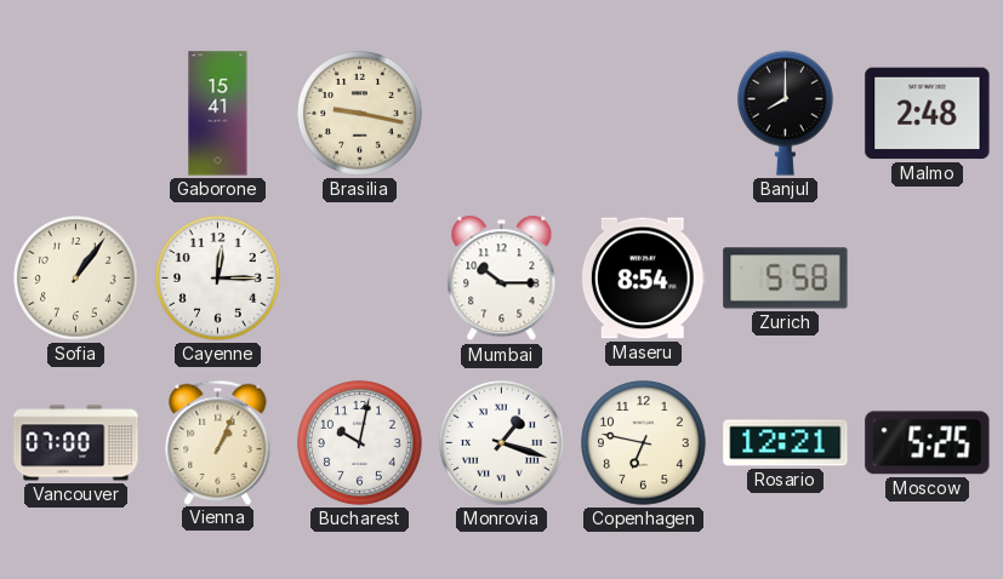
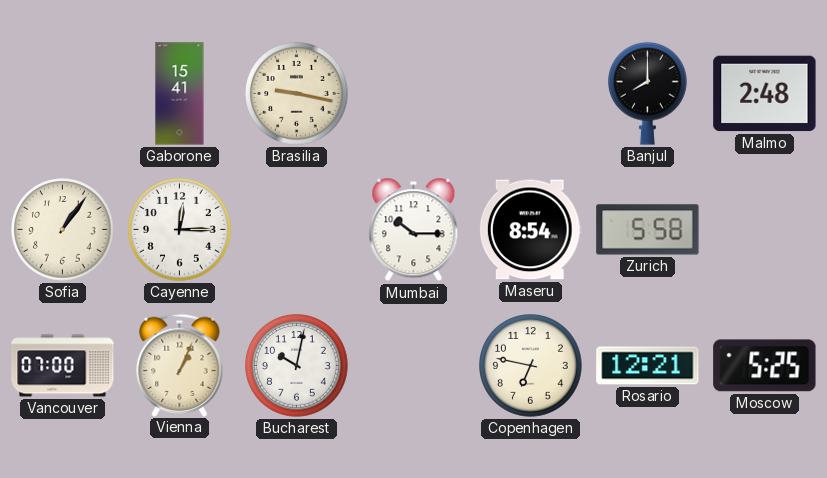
Monrovia: 1:18 -> none (502, 443)
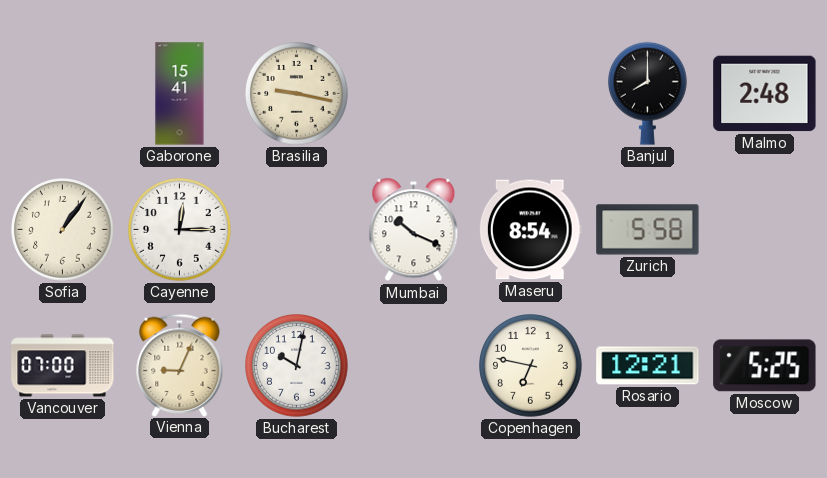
Mumbai: 10:15 -> 10:19 (414, 230)
Vienna: 1:04 -> 9:04 (180, 365)
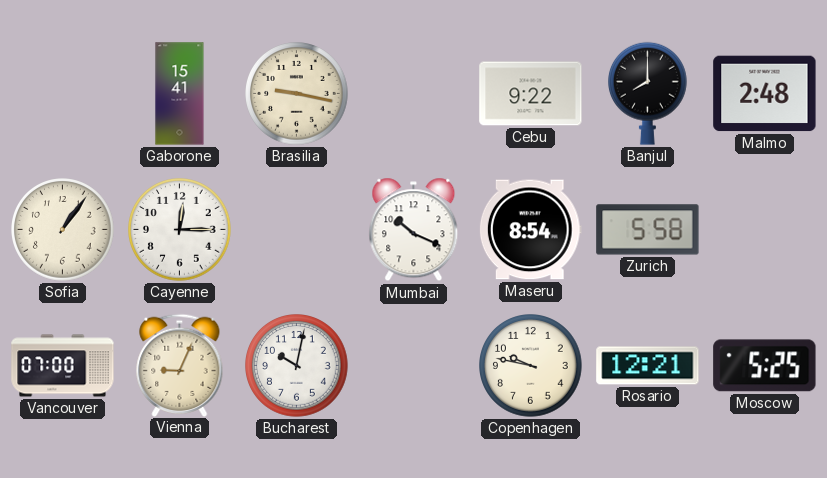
Cebu: none -> 9:22 (531, 94)
Copenhagen: 6:47 -> 9:47 (531, 366)
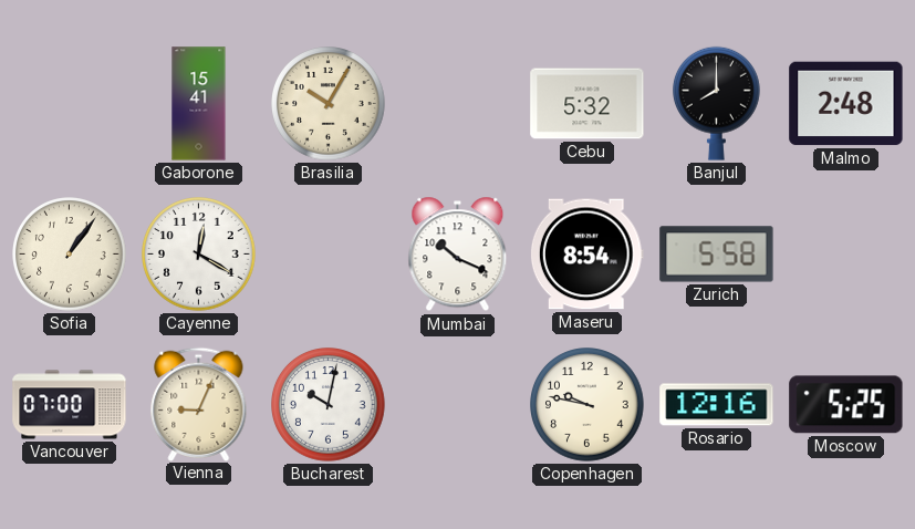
Brasilia: 9:17 -> 10:05 (329, 104)
Cebu: 9:22 -> 5:32 (588, 104)
Cayenne: 12:15 -> 12:20 (199, 255)
Rosario: 12:21 -> 12:16 (717, 405)
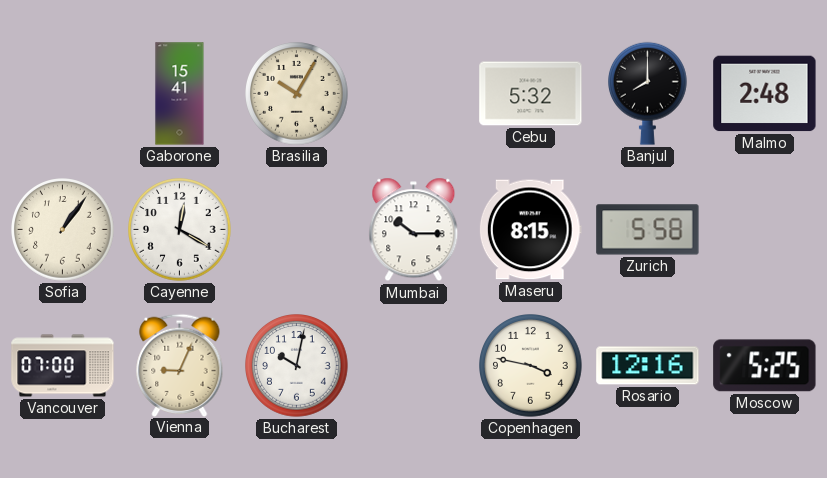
Mumbai: 10:19 -> 10:15 (414, 230)
Maseru: 8:54 -> 8:15 (530, 230)
Copenhagen: 9:47 -> 3:47 (531, 366)
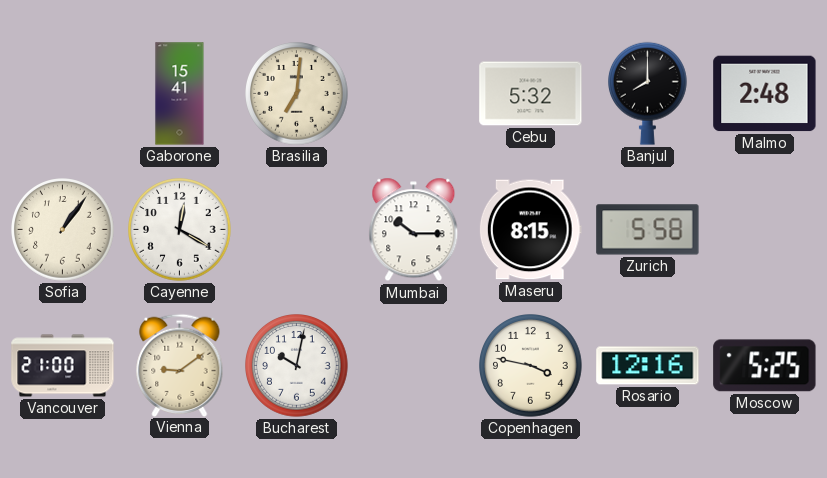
Brasilia: 10:05 -> 7:01 (297, 94)
Vancouver: 07:00 -> 21:00 (63, 366)
Vienna: 9:04 -> 9:09 (180, 365)
